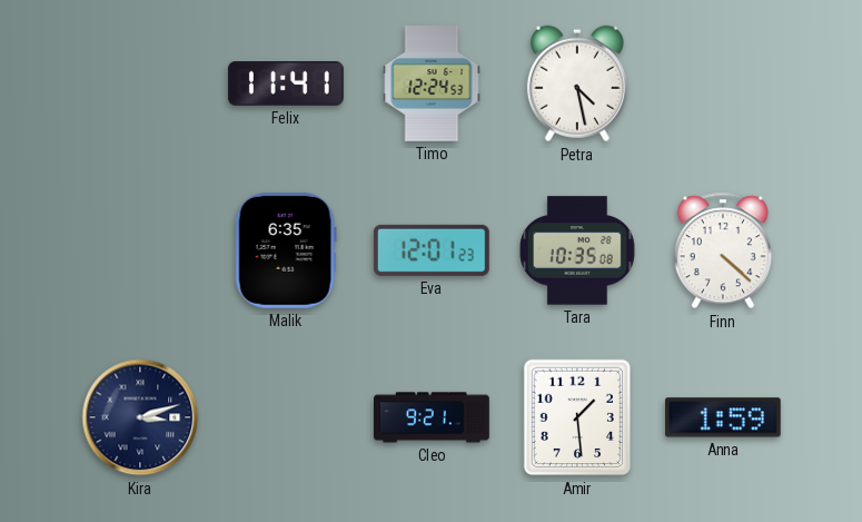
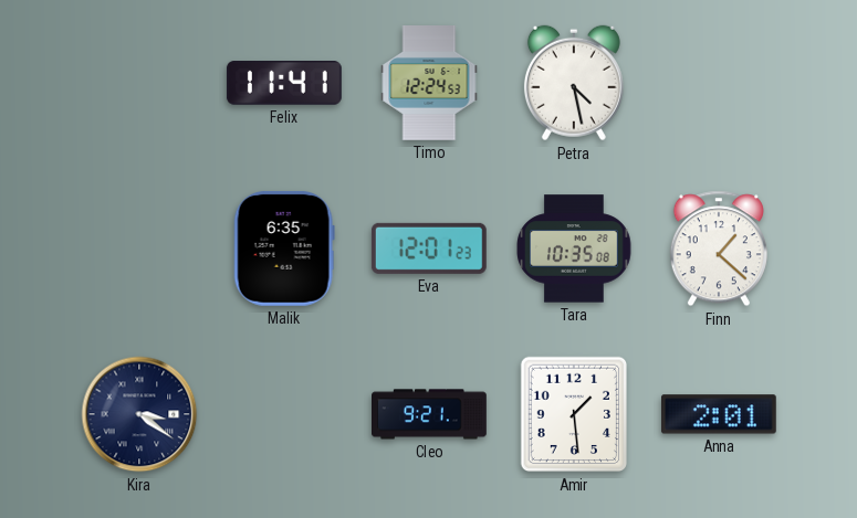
Finn: 4:22 -> 1:22 (719, 249)
Kira: 3:12 -> 3:21 (139, 414)
Anna: 1:59 -> 2:01 (719, 414)
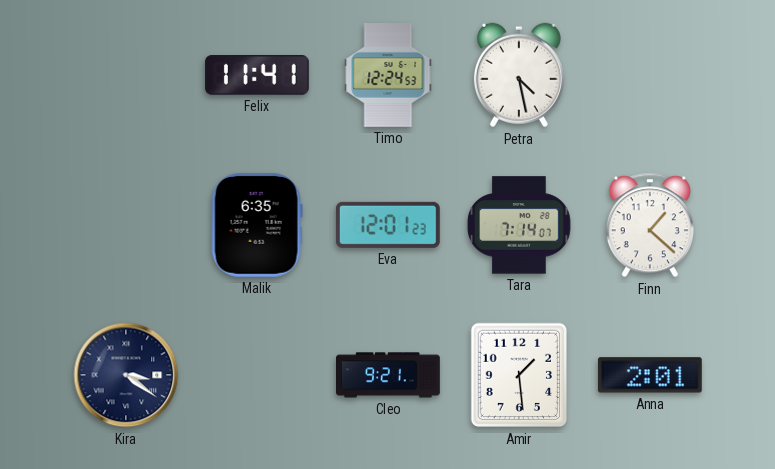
Tara: 10:35 -> 7:14 (519, 225)
